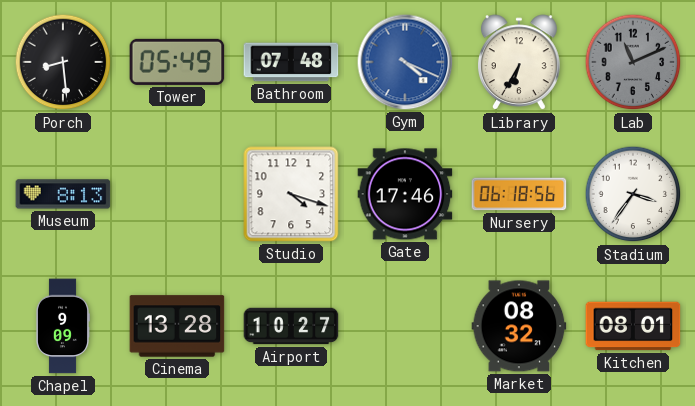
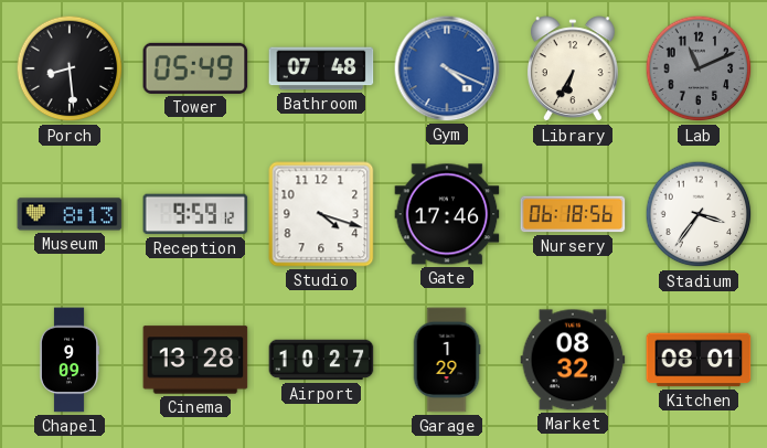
Reception: none -> 9:59 (195, 214)
Garage: none -> 1:29 (447, 360)
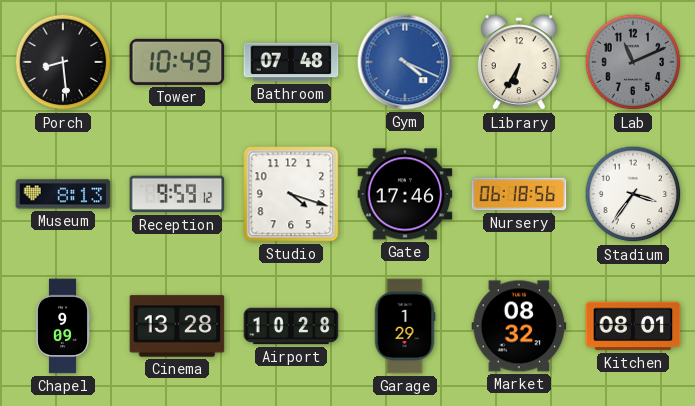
Tower: 05:49 -> 10:49 (177, 62)
Airport: 10:27 -> 10:28 (291, 326)
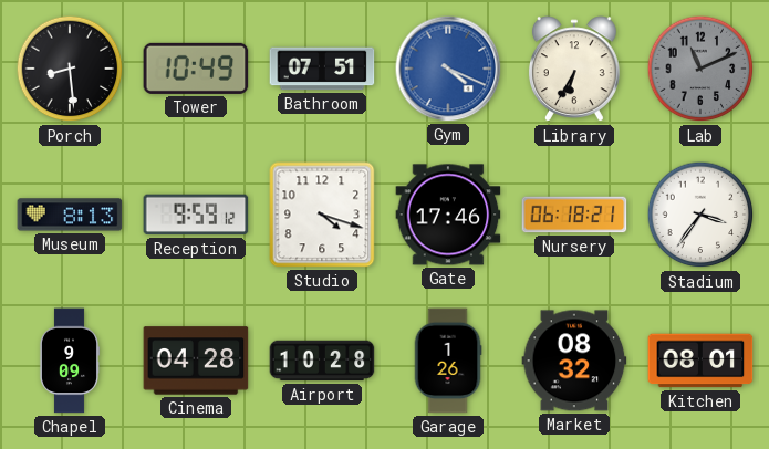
Bathroom: 07:48 -> 07:51 (322, 69)
Nursery: 06:18:56 -> 06:18:21 (574, 215)
Cinema: 13:28 -> 04:28 (196, 361)
Garage: 1:29 -> 1:26 (448, 361)
